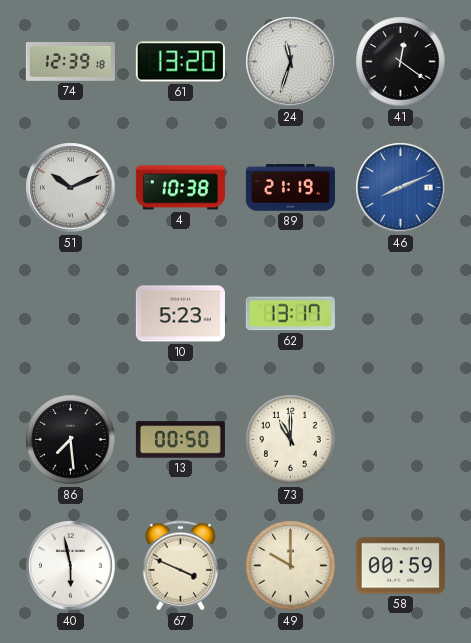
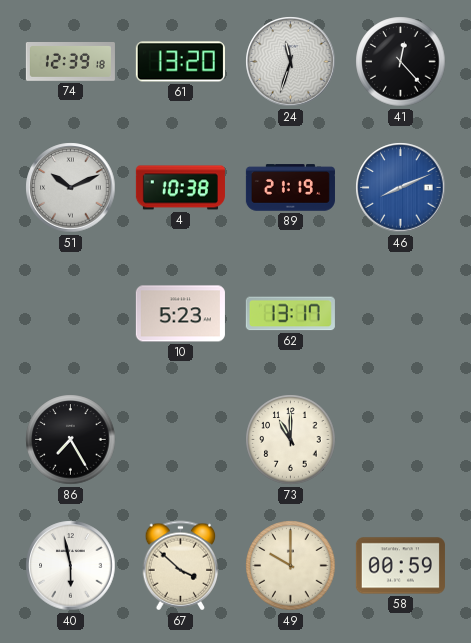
41: 12:21 -> 12:23 (401, 62)
86: 7:29 -> 7:25 (71, 440)
13: 00:50 -> none (180, 440)
67: 3:49 -> 3:52 (181, 566)
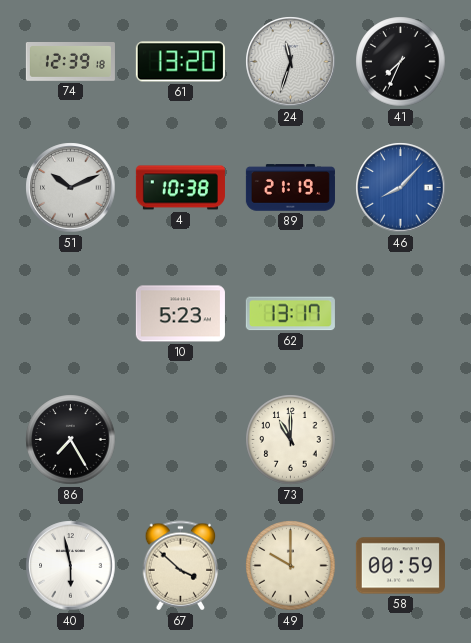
41: 12:23 -> 7:34 (401, 62)
46: 8:11 -> 8:07 (401, 188)
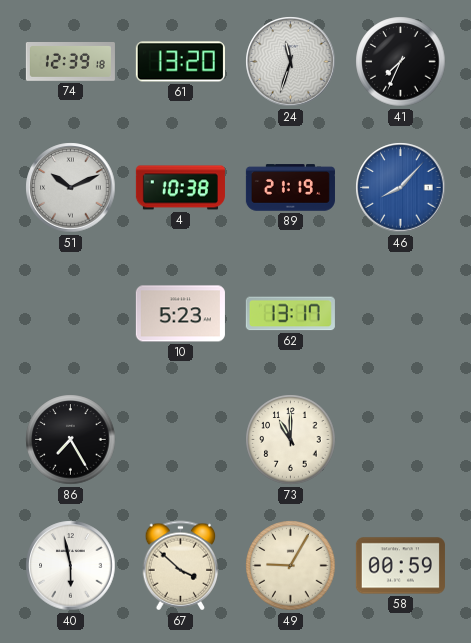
49: 10:00 -> 9:05 (291, 566)
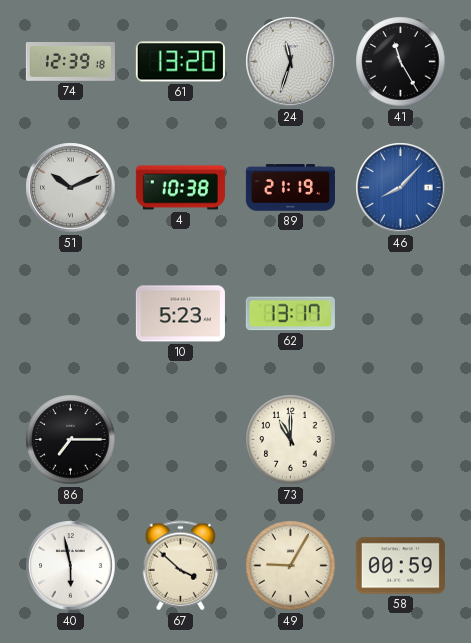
41: 7:34 -> 11:25 (401, 62)
86: 7:25 -> 7:15 (71, 440)
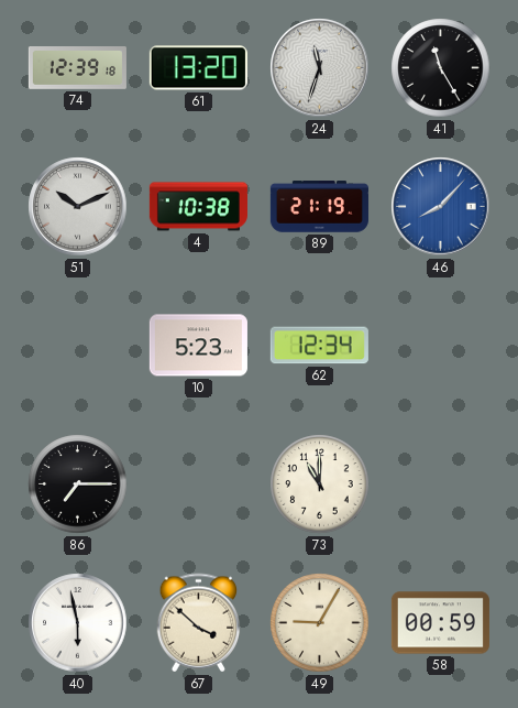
62: 13:17 -> 12:34 (319, 346)
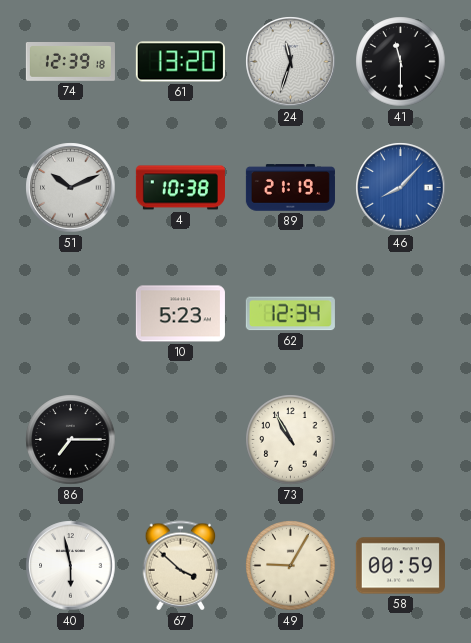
41: 11:25 -> 11:30 (401, 62)
73: 11:00 -> 10:55 (291, 440)
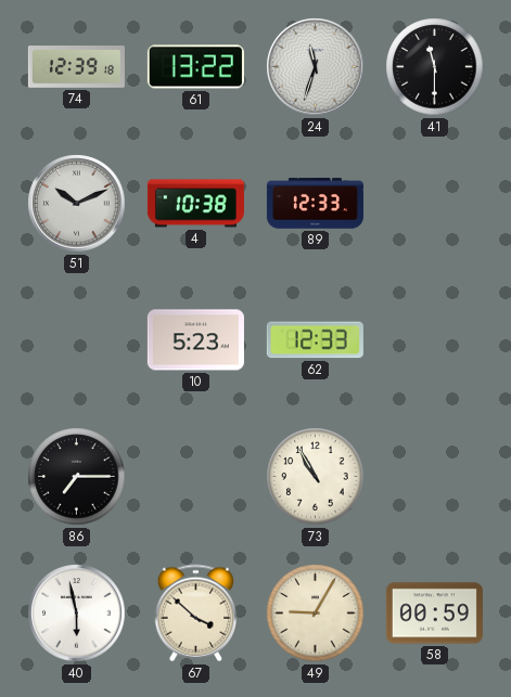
61: 13:20 -> 13:22 (195, 67)
89: 21:19 -> 12:33 (315, 204)
46: 8:07 -> none (401, 188)
62: 12:34 -> 12:33 (315, 340)
